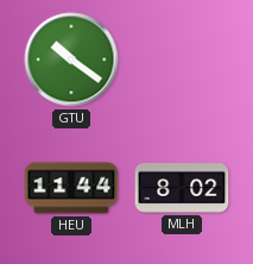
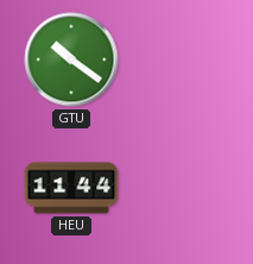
MLH: 8:02 -> none (182, 189)
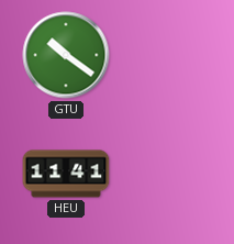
HEU: 11:44 -> 11:41 (66, 174)
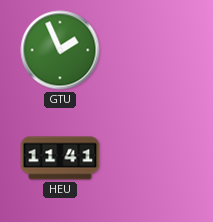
GTU: 10:21 -> 1:56 (60, 50)
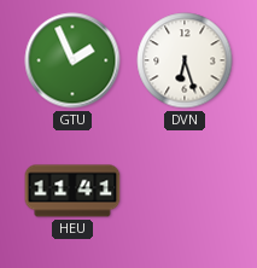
DVN: none -> 6:27 (185, 60)
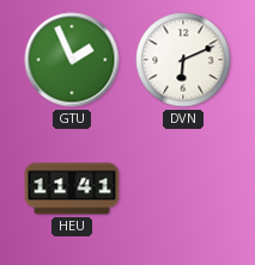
DVN: 6:27 -> 6:11 (183, 60)
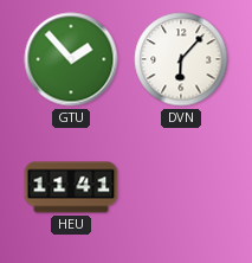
GTU: 1:56 -> 1:53 (71, 59)
DVN: 6:11 -> 6:07 (181, 59)
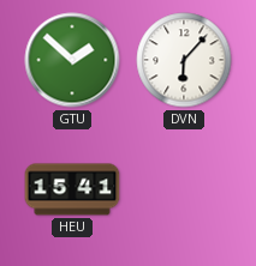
GTU: 1:53 -> 1:52 (72, 60)
HEU: 11:41 -> 15:41 (72, 189)
